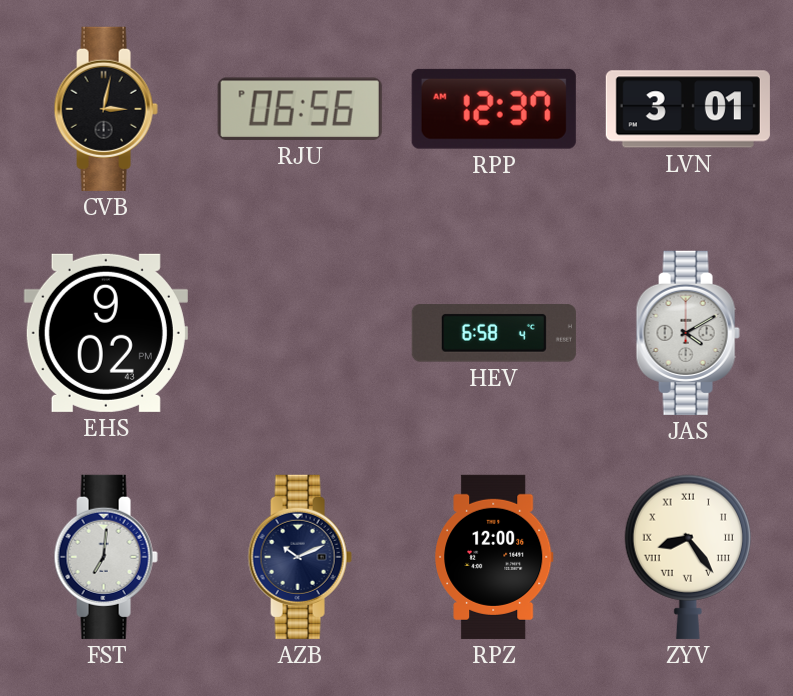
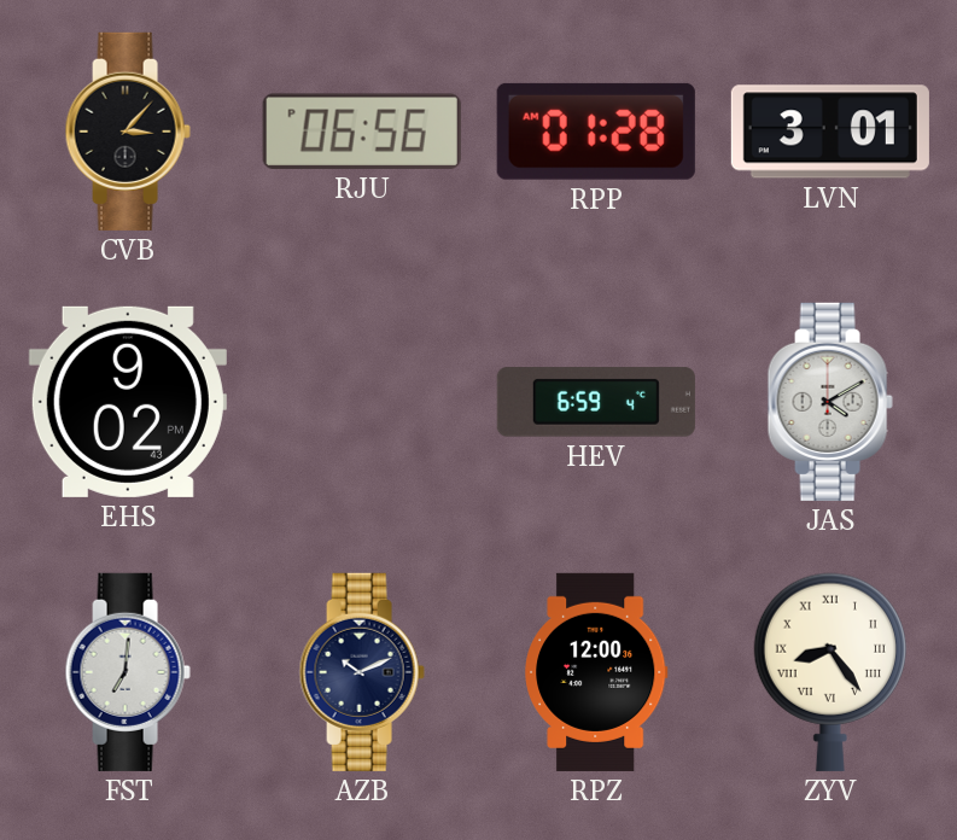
CVB: 3:02 -> 3:07 (128, 132)
RPP: 12:37 -> 01:28 (596, 132)
HEV: 6:58 -> 6:59 (596, 402)
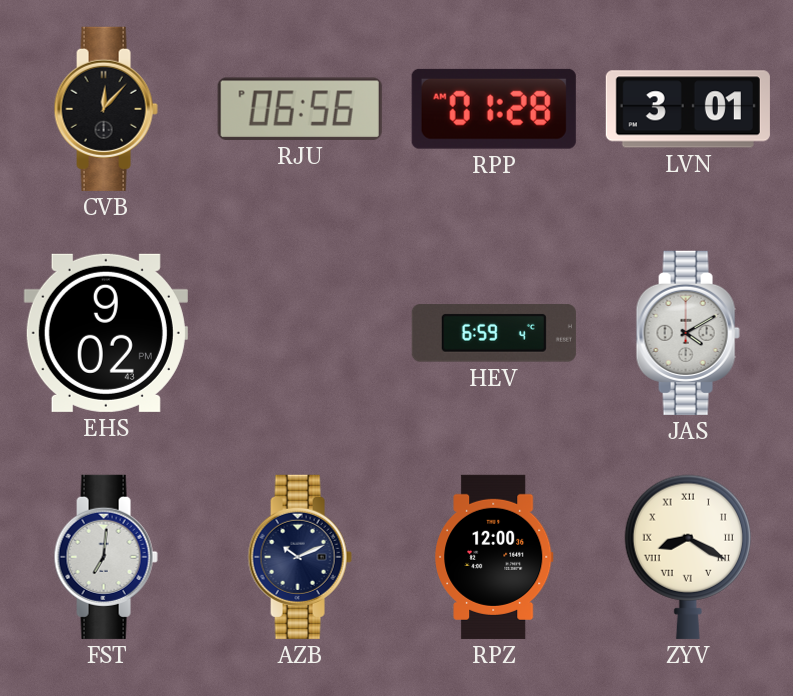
CVB: 3:07 -> 12:07 (106, 109)
ZYV: 8:24 -> 8:20 (688, 557)
